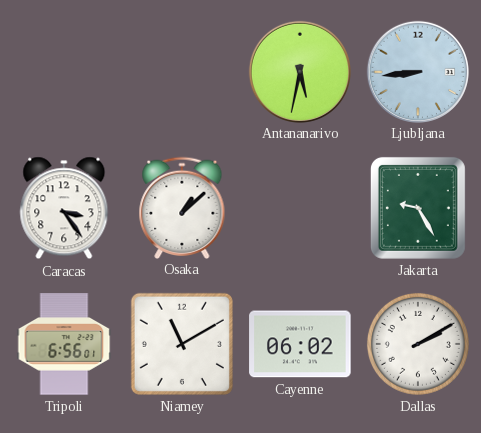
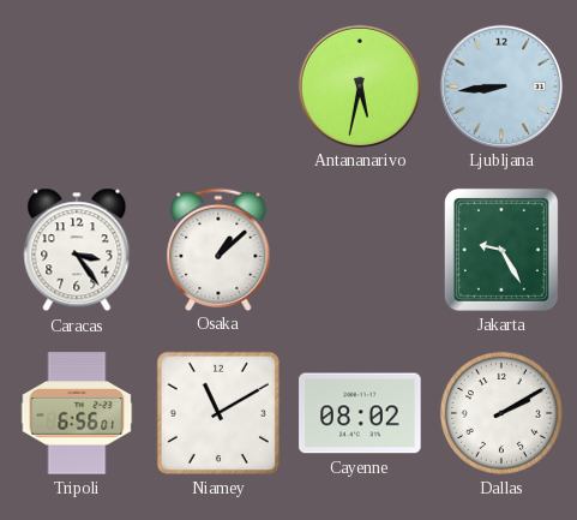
Cayenne: 06:02 -> 08:02 (360, 413)
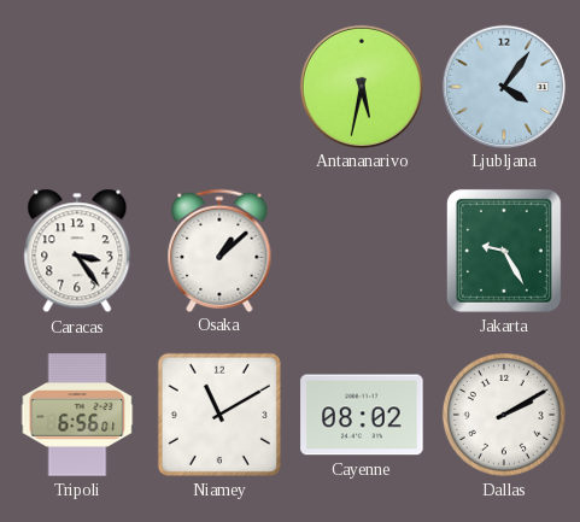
Ljubljana: 8:44 -> 4:06 (503, 86)
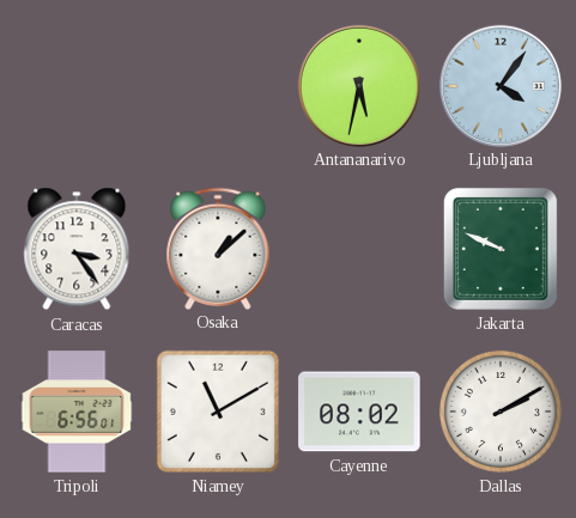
Jakarta: 9:25 -> 9:49 (501, 249)
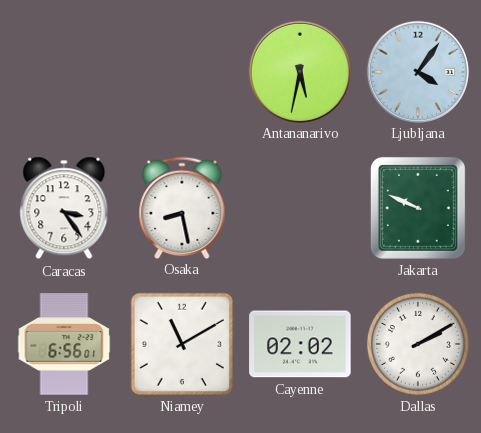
Osaka: 1:08 -> 8:28 (182, 207)
Cayenne: 08:02 -> 02:02 (300, 344)
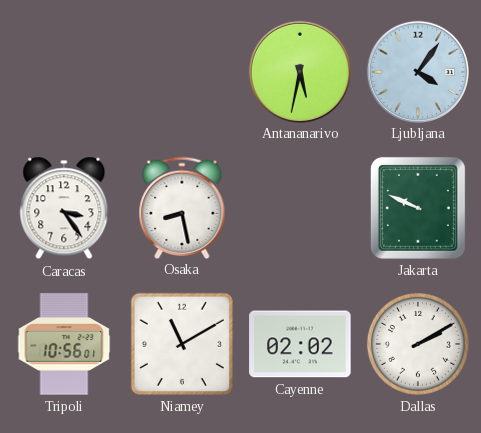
Tripoli: 6:56 -> 10:56 (64, 344)
